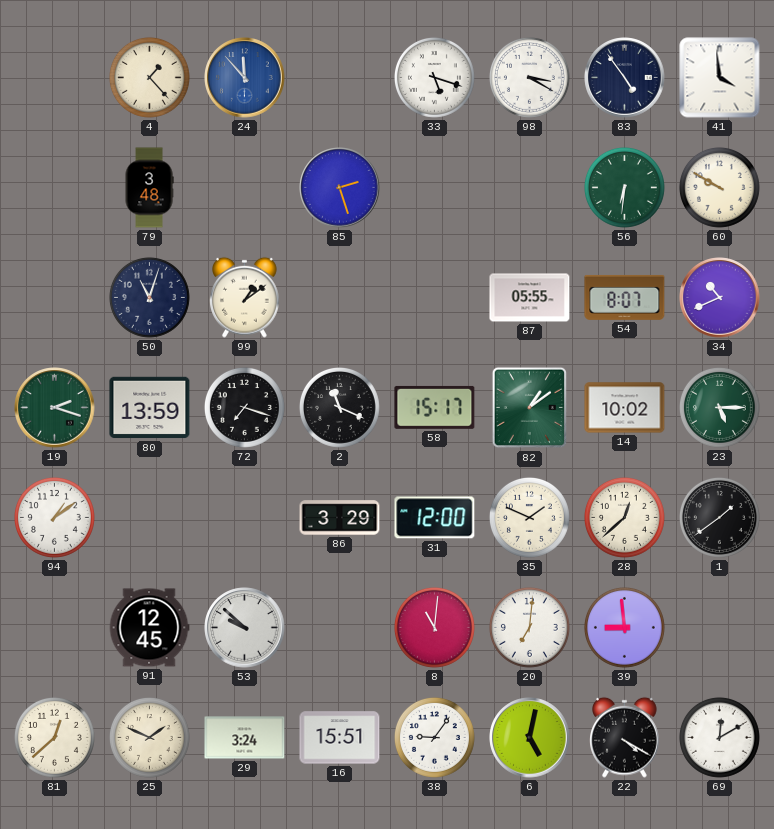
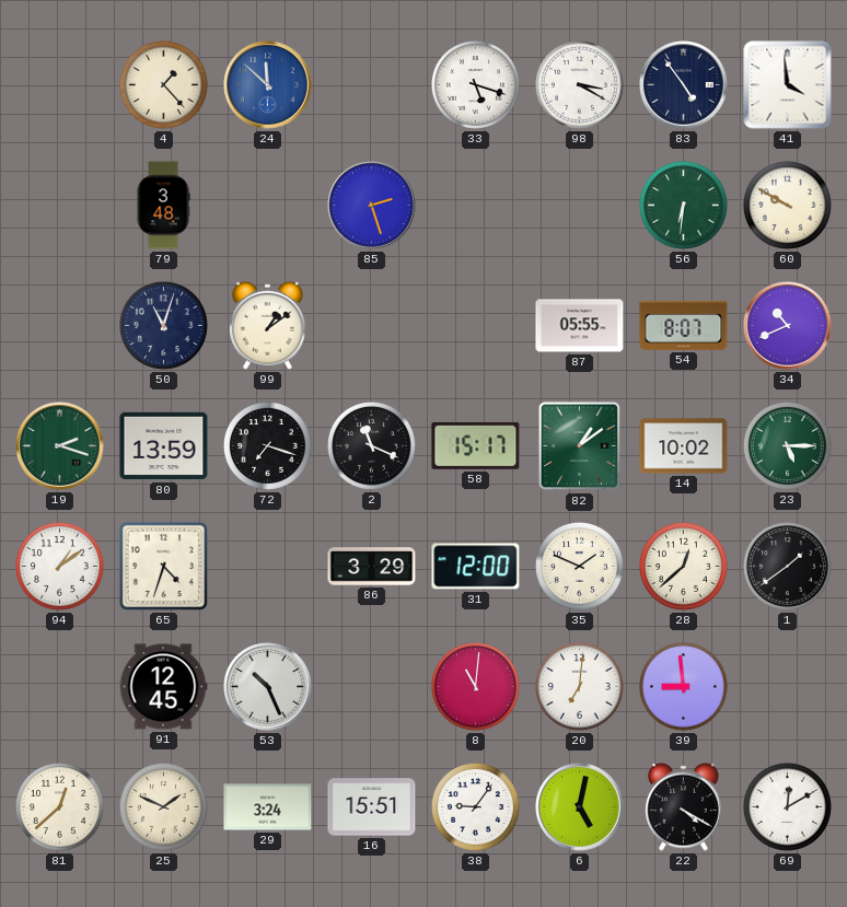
24: 11:53 -> 11:52 (268, 85)
65: none -> 4:33 (163, 566)
53: 9:52 -> 10:26 (268, 687)
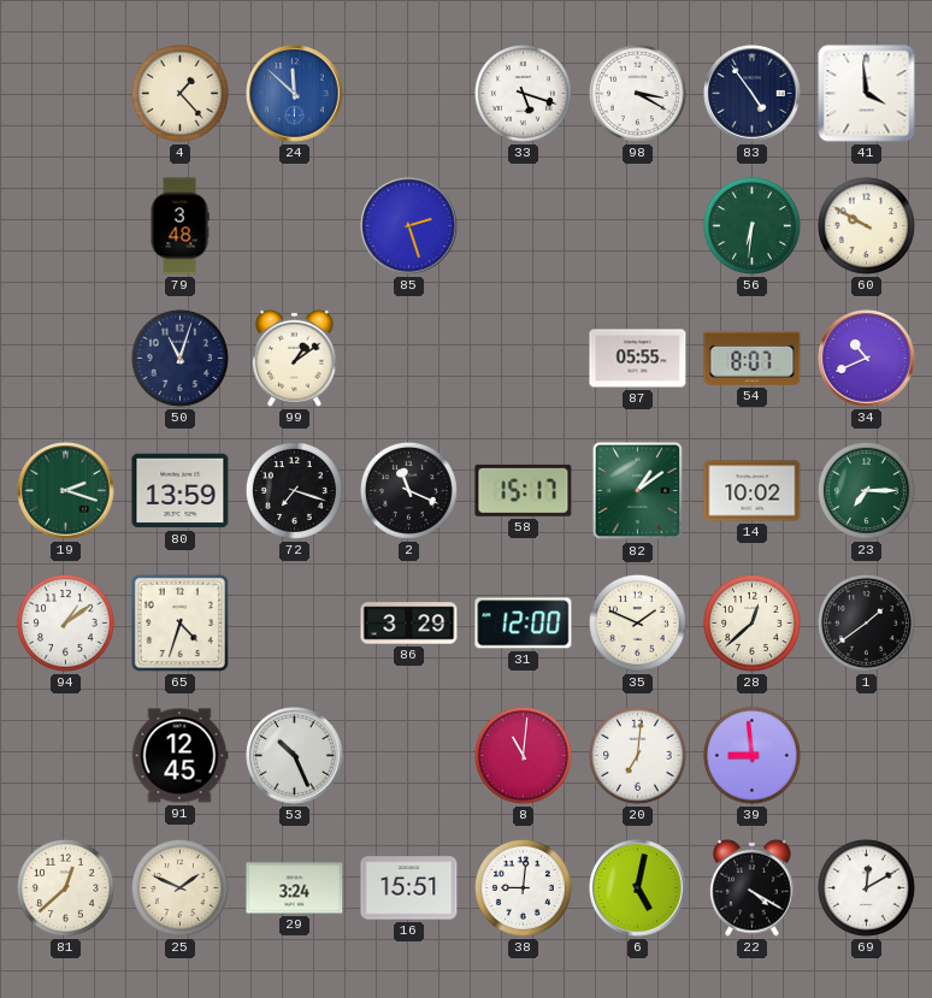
23: 5:15 -> 7:15 (866, 490)
38: 9:06 -> 9:01 (523, 887)
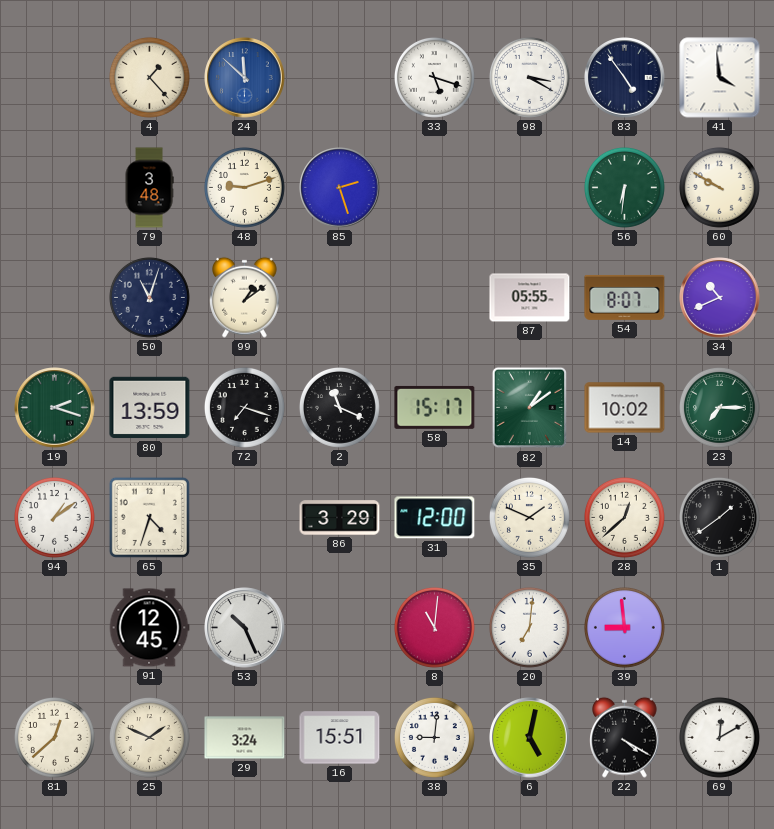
48: none -> 9:12 (244, 187)
